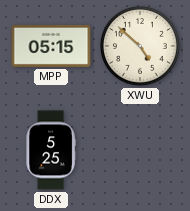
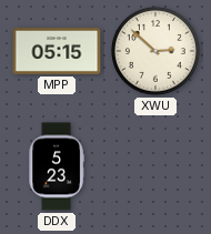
XWU: 4:52 -> 2:52 (155, 51)
DDX: 5:25 -> 5:23 (57, 166)
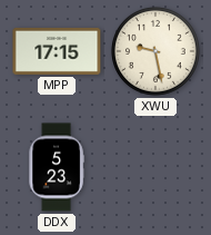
MPP: 05:15 -> 17:15 (57, 51)
XWU: 2:52 -> 9:28 (155, 51)
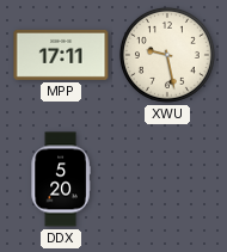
MPP: 17:15 -> 17:11 (61, 55)
DDX: 5:23 -> 5:20 (61, 179)
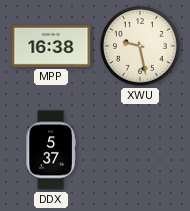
MPP: 17:11 -> 16:38 (51, 46)
DDX: 5:20 -> 5:37 (51, 150)
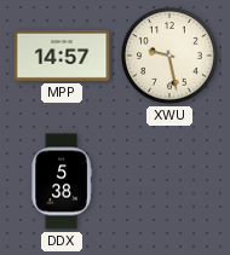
MPP: 16:38 -> 14:57 (62, 56)
DDX: 5:37 -> 5:38 (62, 181)
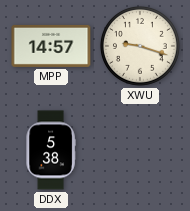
XWU: 9:28 -> 9:18 (140, 46)
